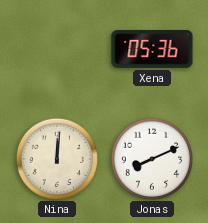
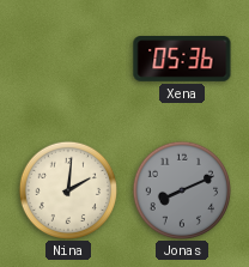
Nina: 12:01 -> 2:01 (67, 189)
Jonas dial: white -> grey (181, 189)
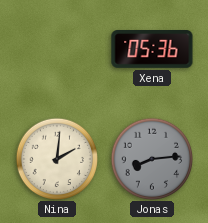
Jonas: 8:11 -> 8:14 (151, 158)
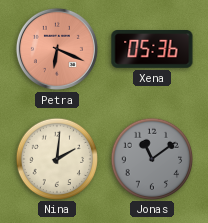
Petra: none -> 6:19 (57, 49)
Jonas: 8:14 -> 11:09 (151, 158)
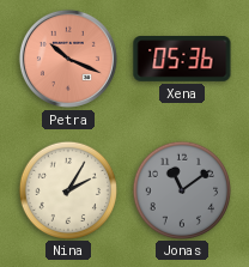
Petra: 6:19 -> 10:19 (68, 59)
Nina: 2:01 -> 2:05 (67, 189)
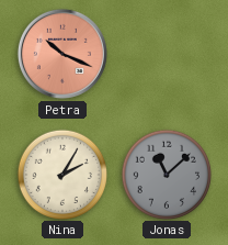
Xena: 05:36 -> none (182, 59)
Jonas: 11:09 -> 11:08 (166, 174)
